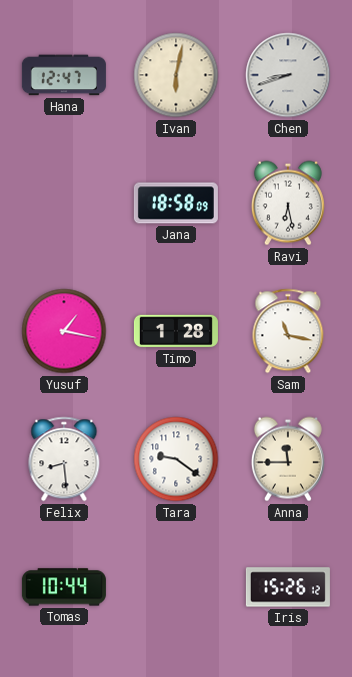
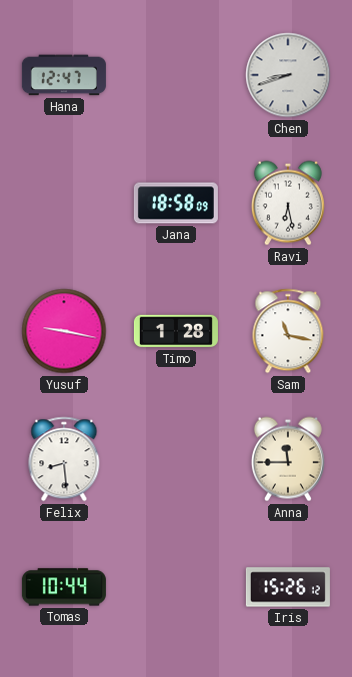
Ivan: 6:02 -> none (176, 75)
Yusuf: 1:17 -> 9:17 (64, 331)
Tara: 9:21 -> none (176, 459)
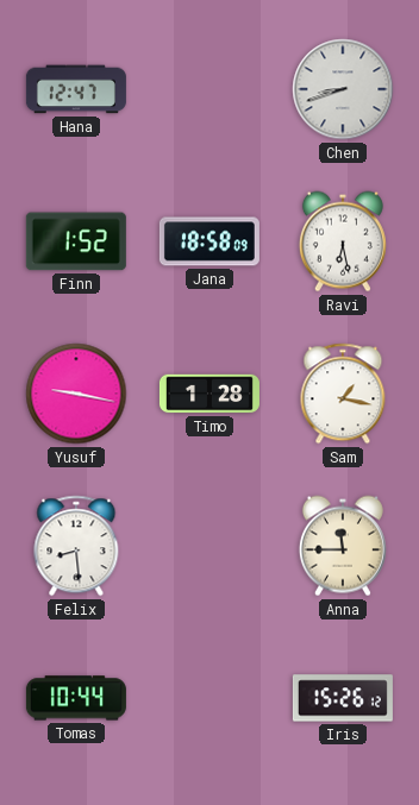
Finn: none -> 1:52 (76, 241)
Sam: 11:17 -> 1:17 (343, 394)
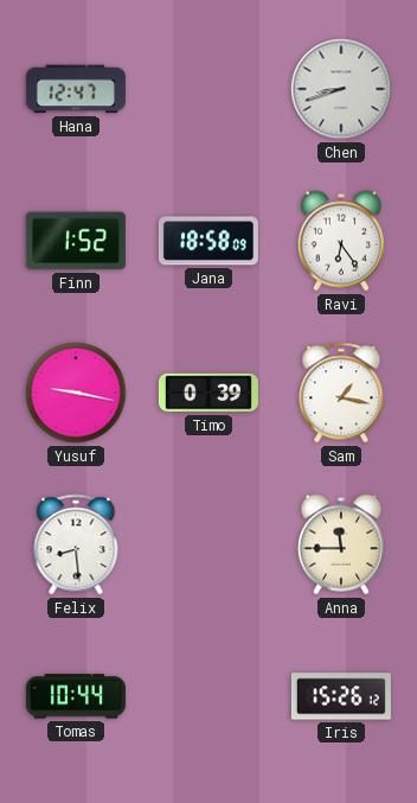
Ravi: 6:28 -> 6:24 (341, 241)
Timo: 1:28 -> 0:39 (208, 393)
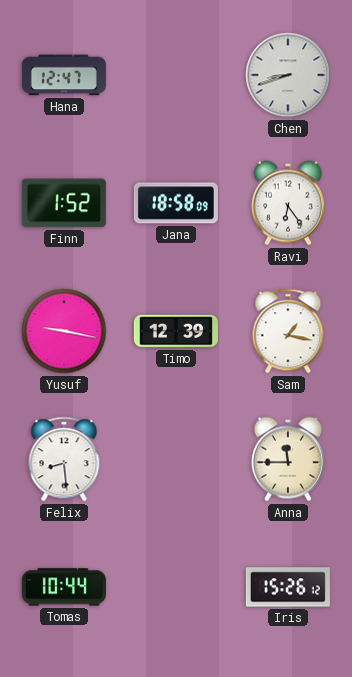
Timo: 0:39 -> 12:39 (176, 331)
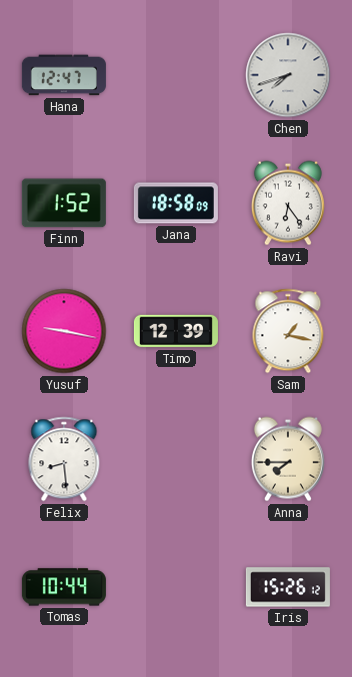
Chen: 8:42 -> 7:42 (288, 75)
Anna: 11:45 -> 7:45 (288, 459)
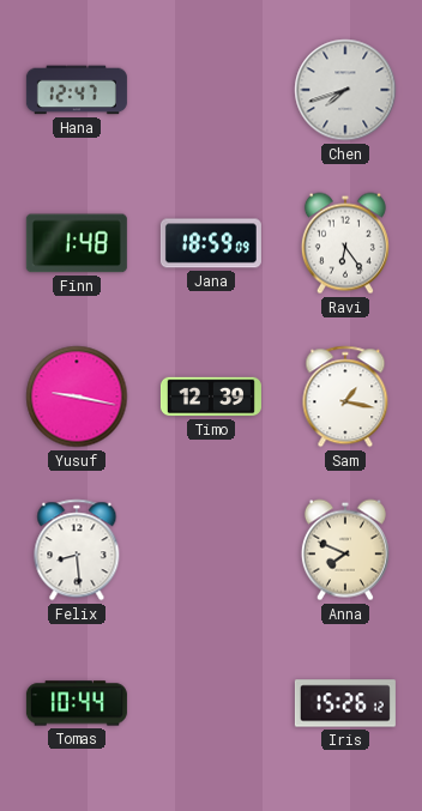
Finn: 1:52 -> 1:48 (77, 243)
Jana: 18:58 -> 18:59 (211, 243)
Anna: 7:45 -> 7:49 (345, 550)
